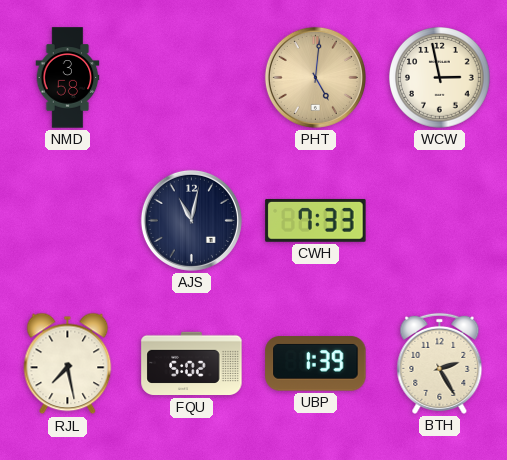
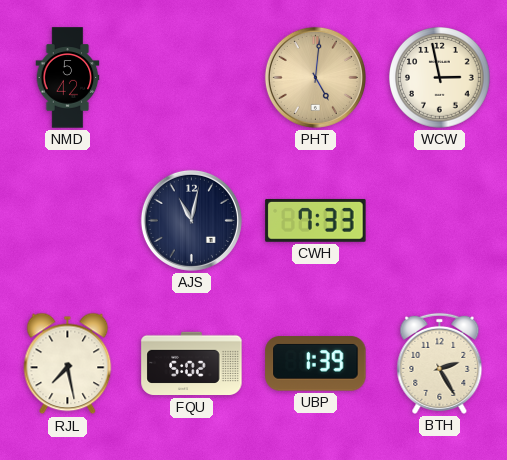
NMD: 3:58 -> 5:42 (68, 78)
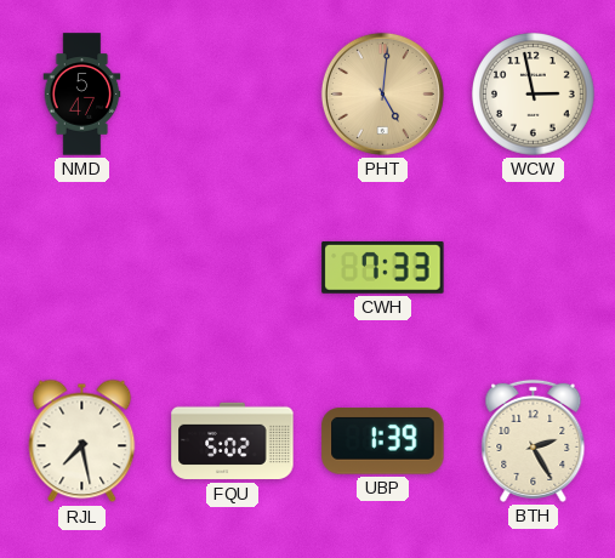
NMD: 5:42 -> 5:47 (82, 95)
AJS: 11:02 -> none (191, 220)
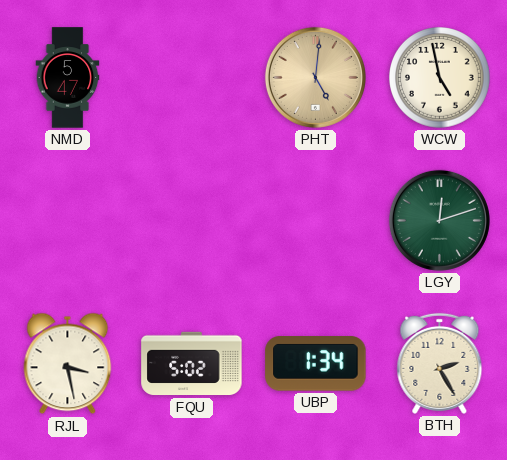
WCW: 2:58 -> 4:58 (440, 78)
CWH: 7:33 -> none (383, 268)
LGY: none -> 12:12 (439, 220)
RJL: 7:28 -> 3:28 (68, 364)
UBP: 1:39 -> 1:34 (316, 364)
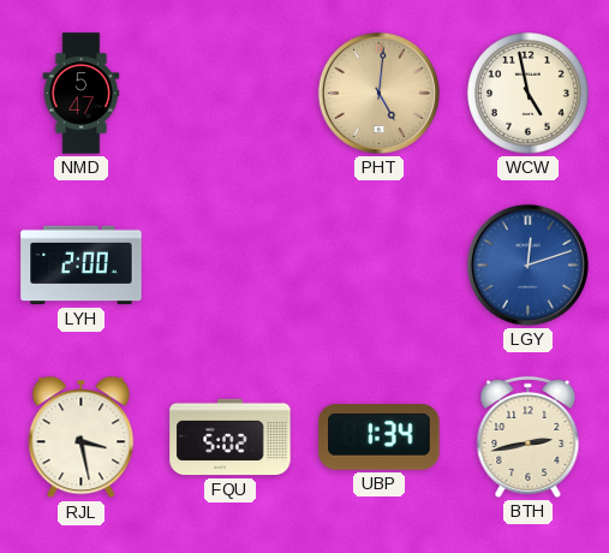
LYH: none -> 2:00 (82, 266)
LGY dial: green -> blue (527, 264)
BTH: 2:25 -> 2:43 (529, 436)
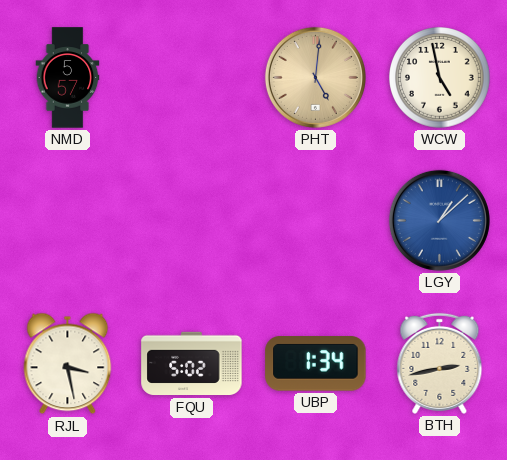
NMD: 5:47 -> 5:57 (68, 78)
LYH: 2:00 -> none (82, 266)
LGY: 12:12 -> 1:08 (439, 220)
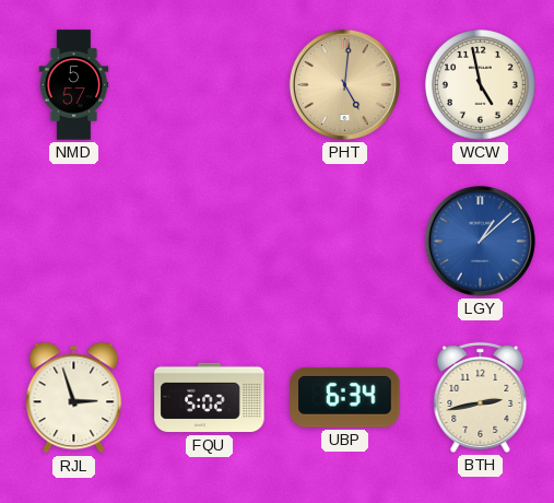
RJL: 3:28 -> 2:57 (74, 398)
UBP: 1:34 -> 6:34 (345, 398)
